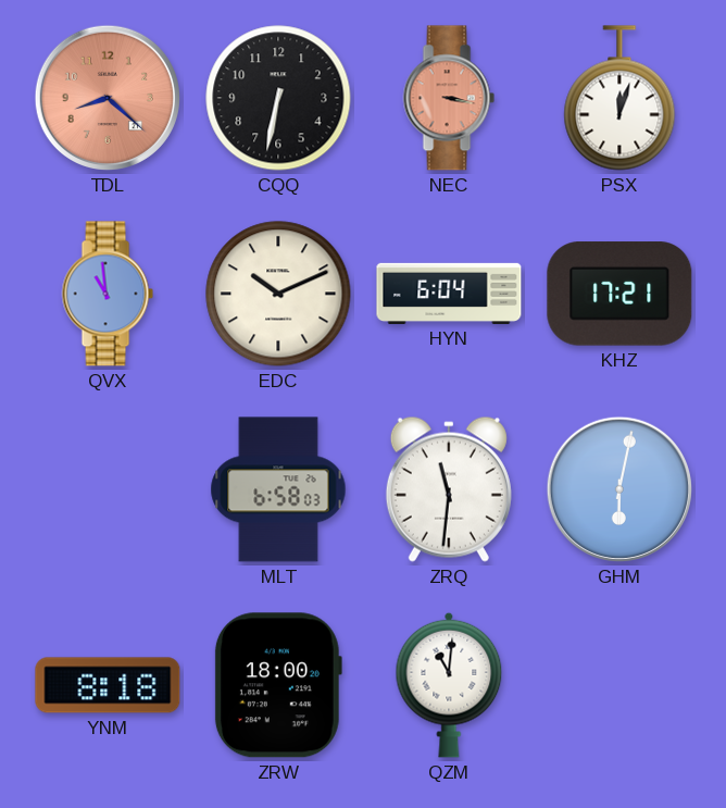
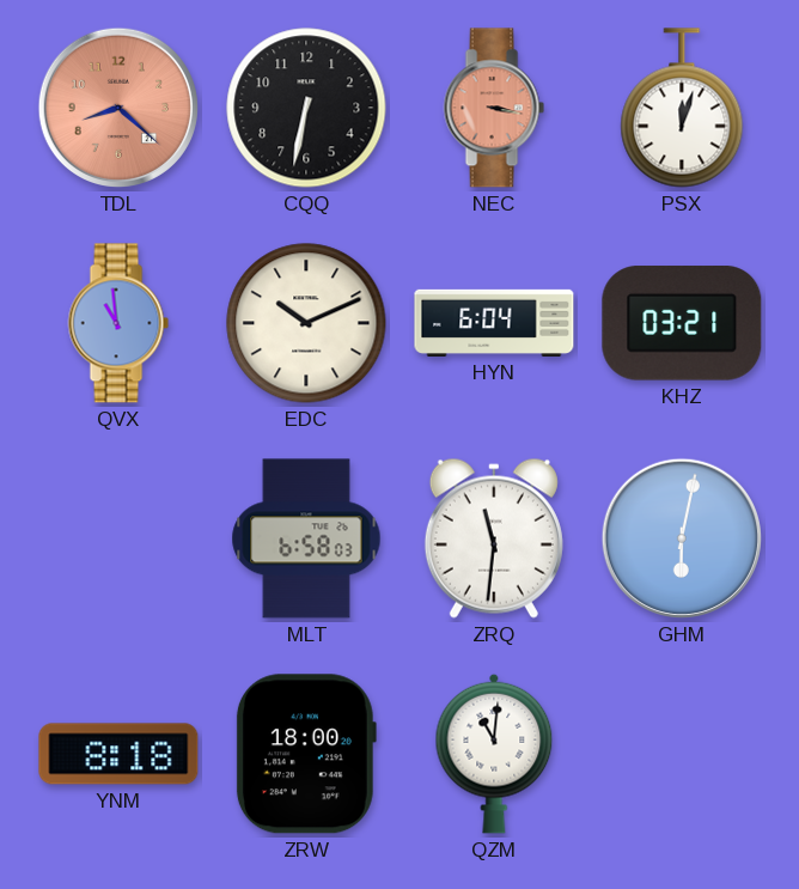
KHZ: 17:21 -> 03:21 (682, 323)
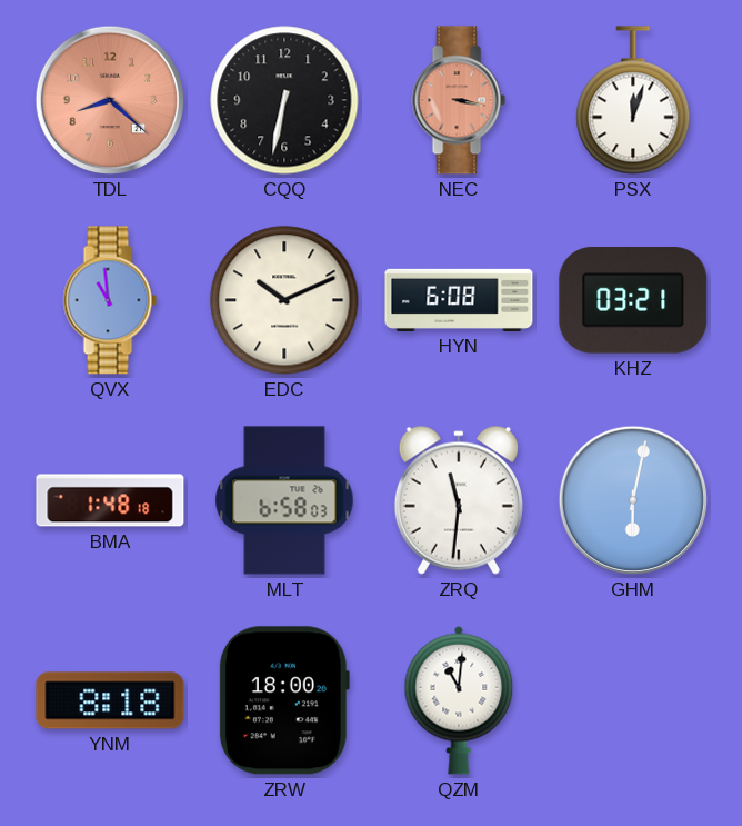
HYN: 6:04 -> 6:08 (459, 300)
BMA: none -> 1:48 (110, 500)
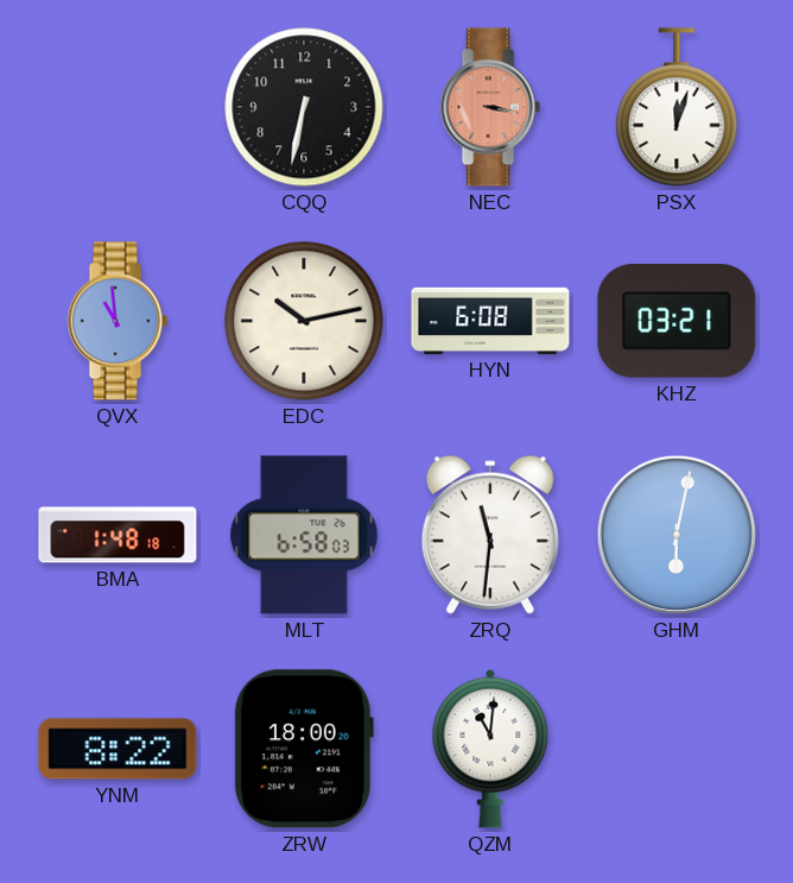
TDL: 8:22 -> none (110, 100)
EDC: 10:11 -> 10:13 (304, 321)
YNM: 8:18 -> 8:22 (118, 749)
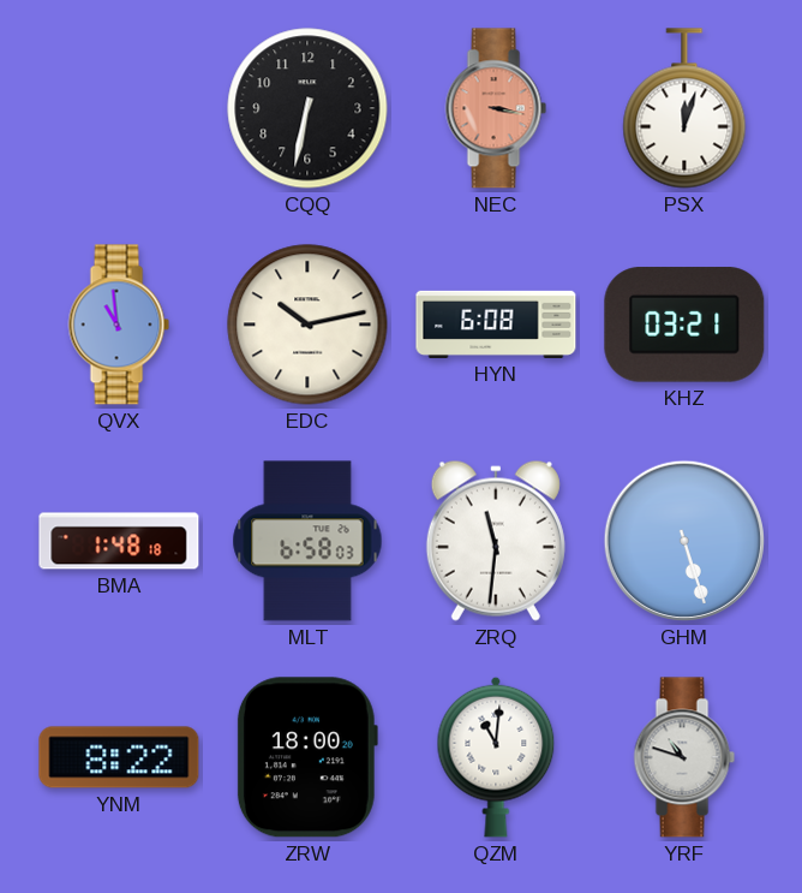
GHM: 6:02 -> 5:27 (684, 541)
YRF: none -> 10:48 (684, 757)
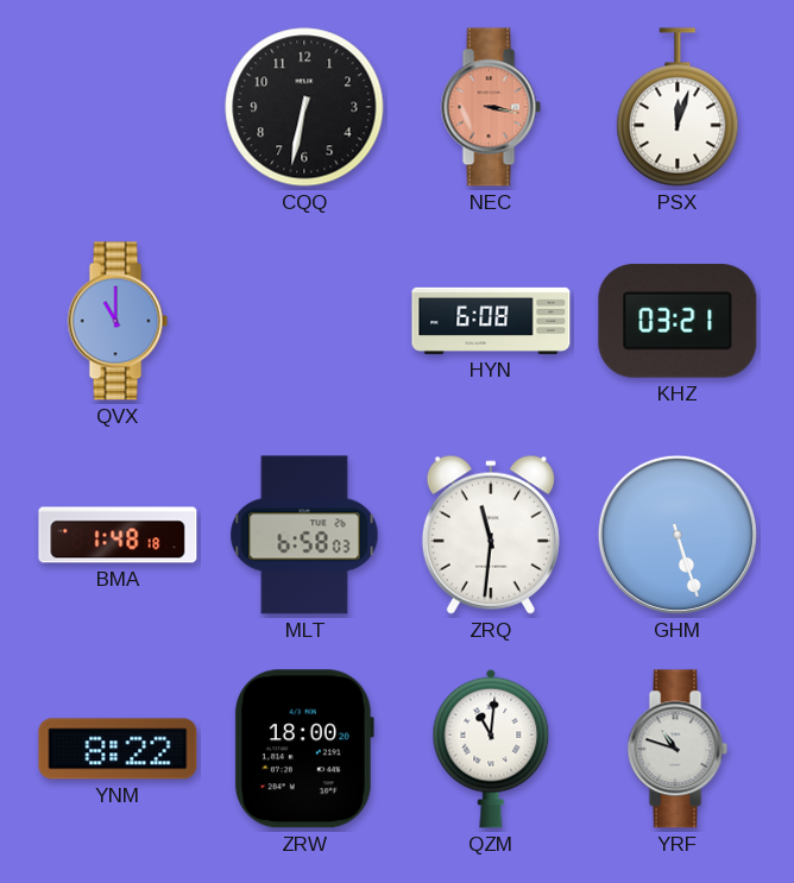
QVX: 10:59 -> 11:00 (118, 321)
EDC: 10:13 -> none (307, 325)
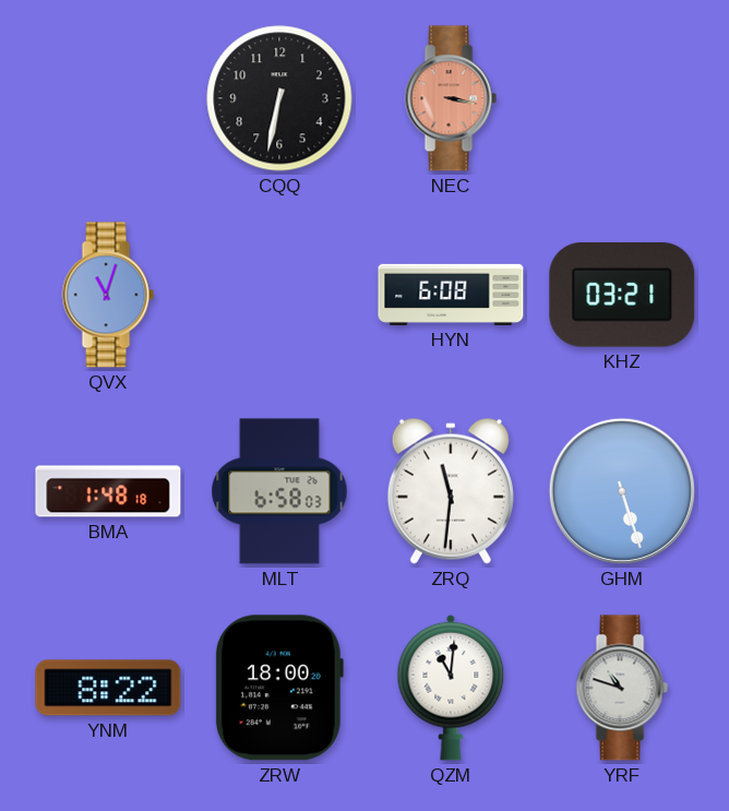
PSX: 12:03 -> none (678, 107)
QVX: 11:00 -> 11:03 (108, 295)
